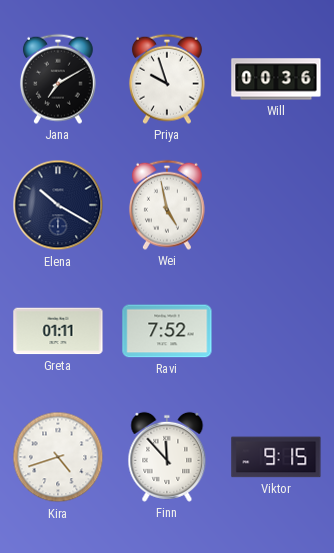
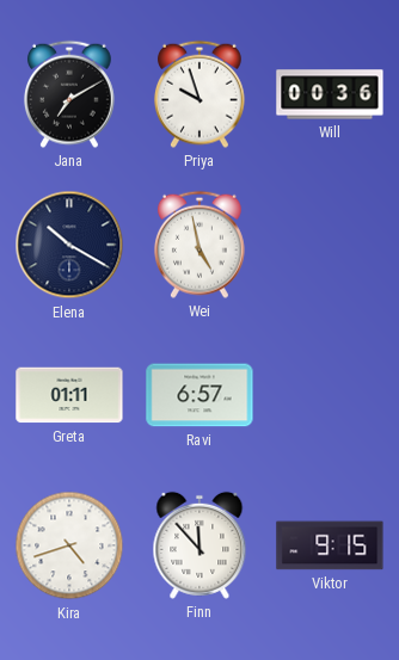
Ravi: 7:52 -> 6:57 (199, 395)
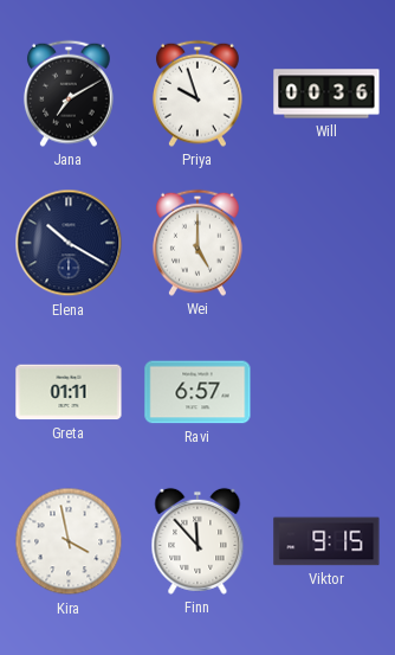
Wei: 4:58 -> 5:00 (197, 243)
Kira: 4:42 -> 3:58 (69, 541)
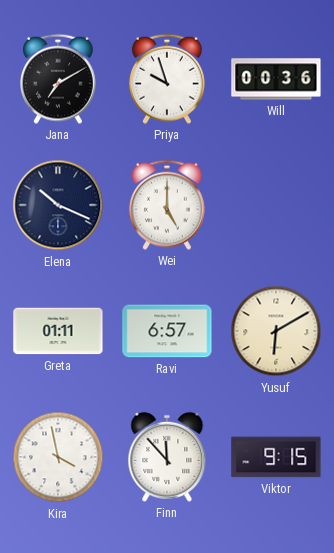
Elena: 10:20 -> 10:19 (58, 205)
Yusuf: none -> 6:10 (276, 331)
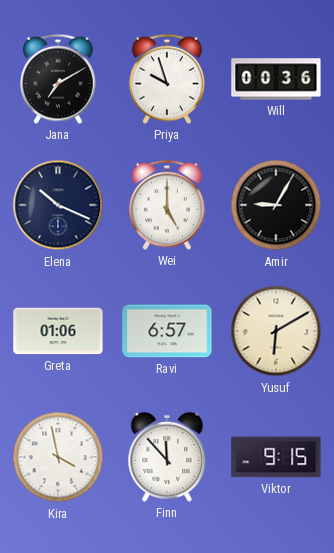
Amir: none -> 9:05 (276, 205)
Greta: 01:11 -> 01:06 (58, 331)
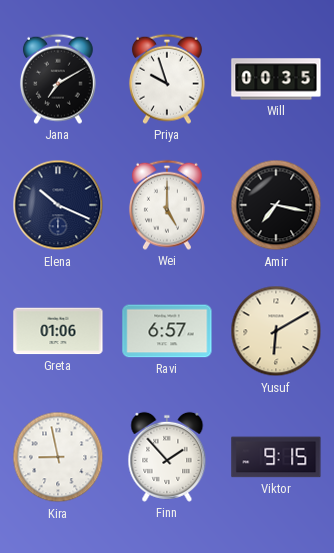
Will: 00:36 -> 00:35 (276, 79)
Amir: 9:05 -> 7:17 (276, 205)
Kira: 3:58 -> 8:58 (58, 457)
Finn: 11:53 -> 1:53 (167, 457)
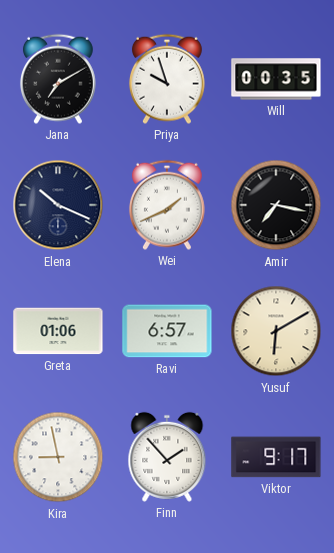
Wei: 5:00 -> 1:41 (167, 205)
Viktor: 9:15 -> 9:17 (276, 457)
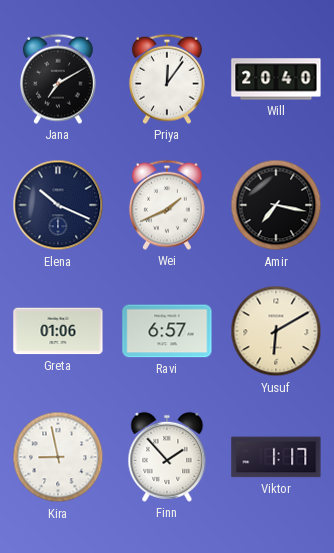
Priya: 9:57 -> 12:06 (167, 79)
Will: 00:35 -> 20:40 (276, 79)
Viktor: 9:17 -> 1:17 (276, 457)
